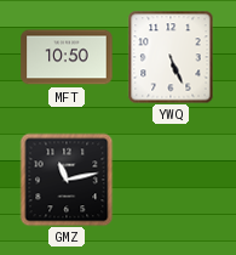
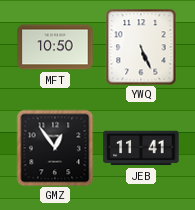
GMZ: 11:13 -> 12:54 (55, 148)
JEB: none -> 11:41 (141, 148)
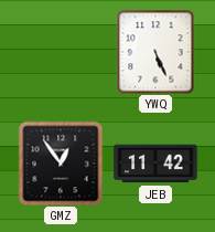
MFT: 10:50 -> none (55, 47)
JEB: 11:41 -> 11:42 (155, 164)
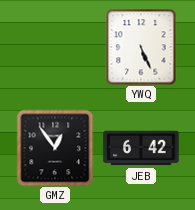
JEB: 11:42 -> 6:42 (141, 148)
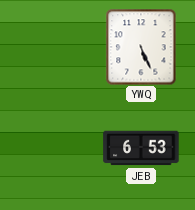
GMZ: 12:54 -> none (55, 148)
JEB: 6:42 -> 6:53 (141, 148)
